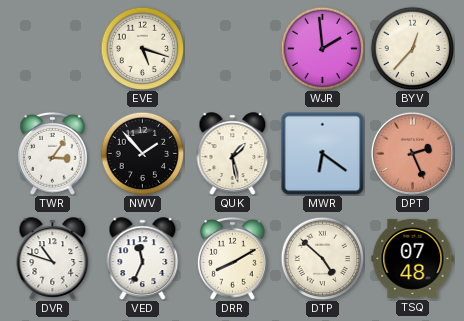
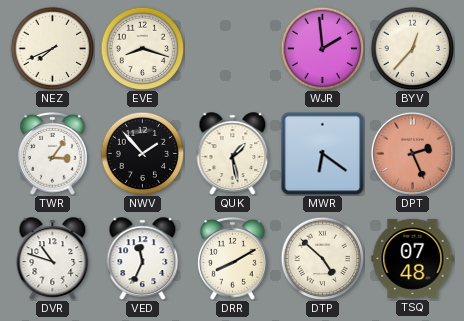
NEZ: none -> 7:41 (52, 48)
EVE: 5:18 -> 8:18 (142, 48)
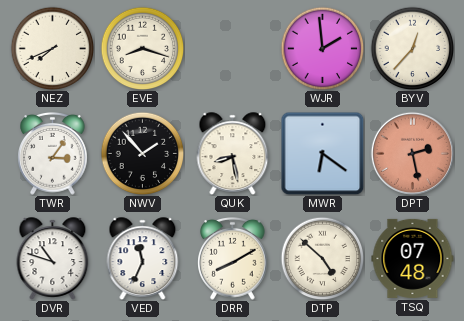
QUK: 1:28 -> 8:28 (233, 154)
DPT: 2:26 -> 2:28 (412, 153)
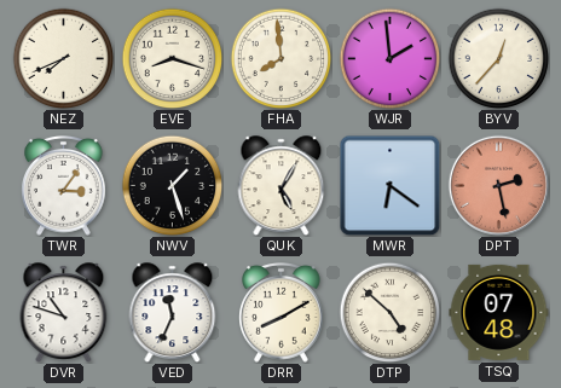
FHA: none -> 7:59 (280, 58)
NWV: 1:53 -> 1:27 (172, 185)
QUK: 8:28 -> 5:05 (282, 186)
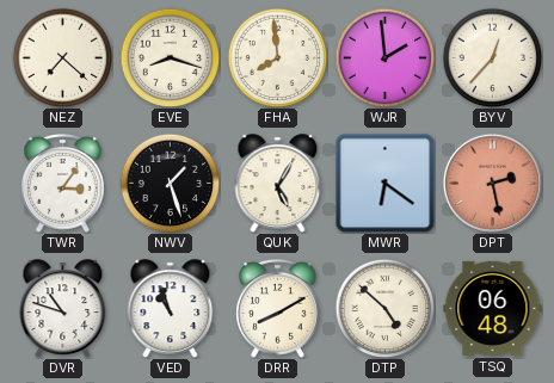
NEZ: 7:41 -> 7:22 (62, 57)
VED: 11:34 -> 10:57 (171, 309)
TSQ: 07:48 -> 06:48 (493, 308)
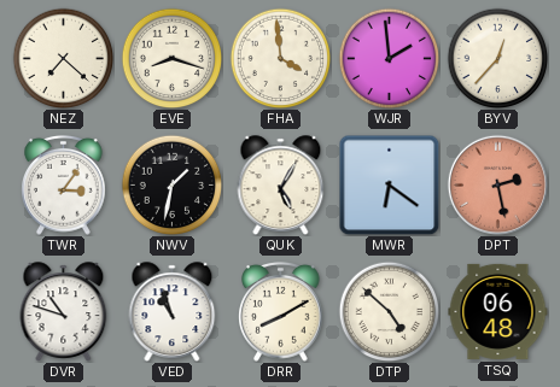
FHA: 7:59 -> 3:59 (280, 58)
NWV: 1:27 -> 1:32 (171, 184)
